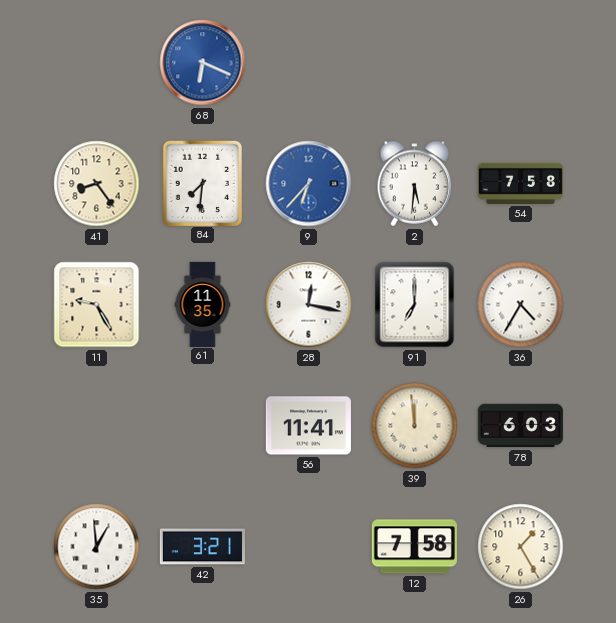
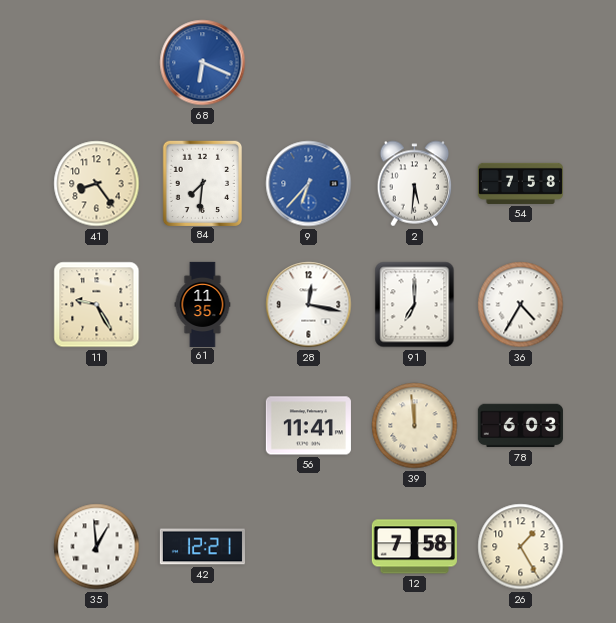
42: 3:21 -> 12:21 (202, 547)
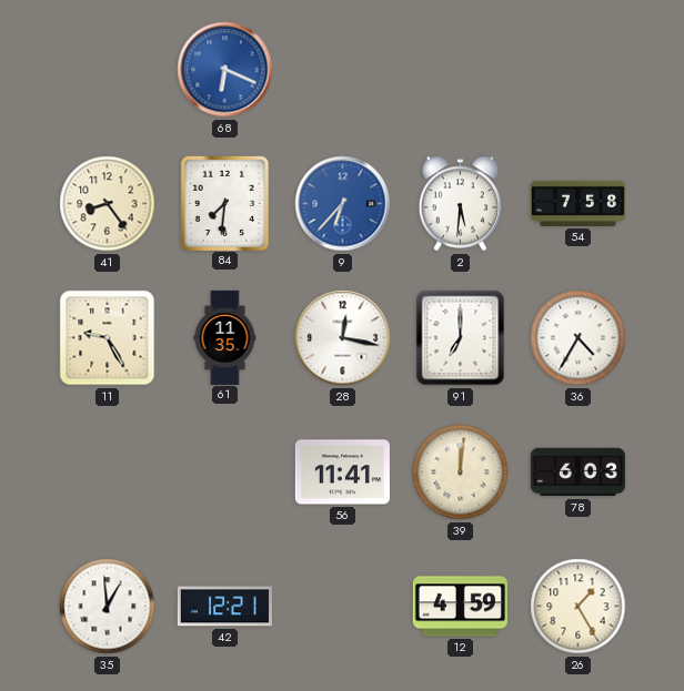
39: 11:59 -> 12:01 (461, 472)
12: 7:58 -> 4:59 (460, 607)
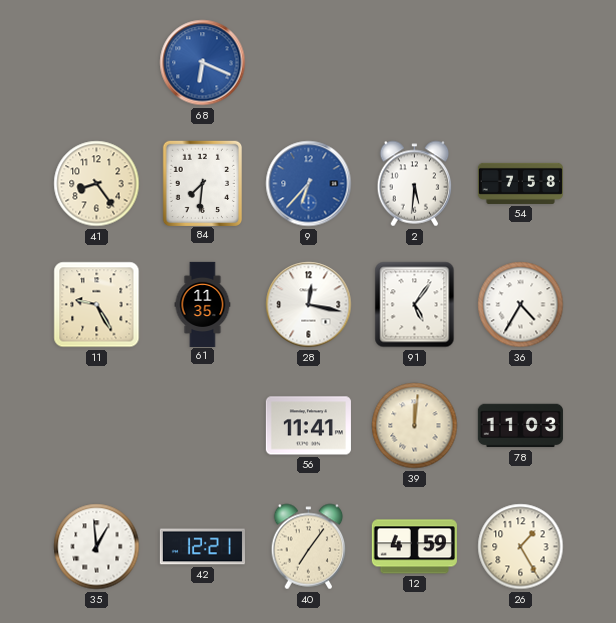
91: 7:00 -> 5:06 (415, 305)
78: 6:03 -> 11:03 (520, 426)
40: none -> 7:06 (309, 547)
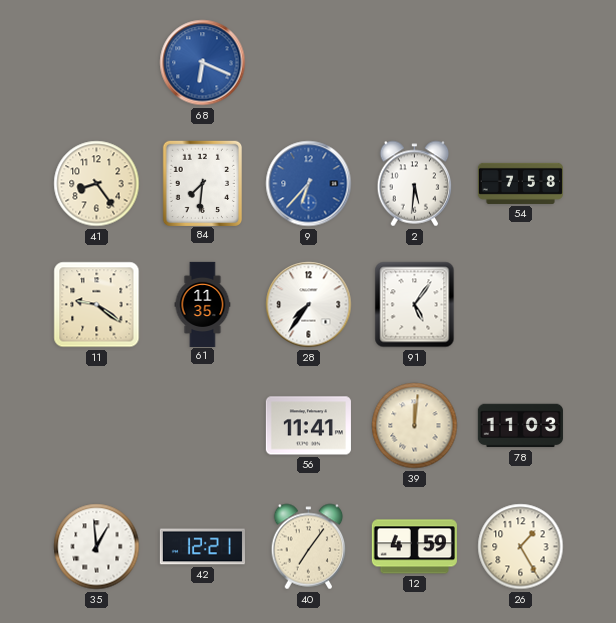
11: 9:25 -> 9:21 (97, 305)
28: 12:17 -> 7:36 (309, 305)
36: 4:35 -> none (521, 305)
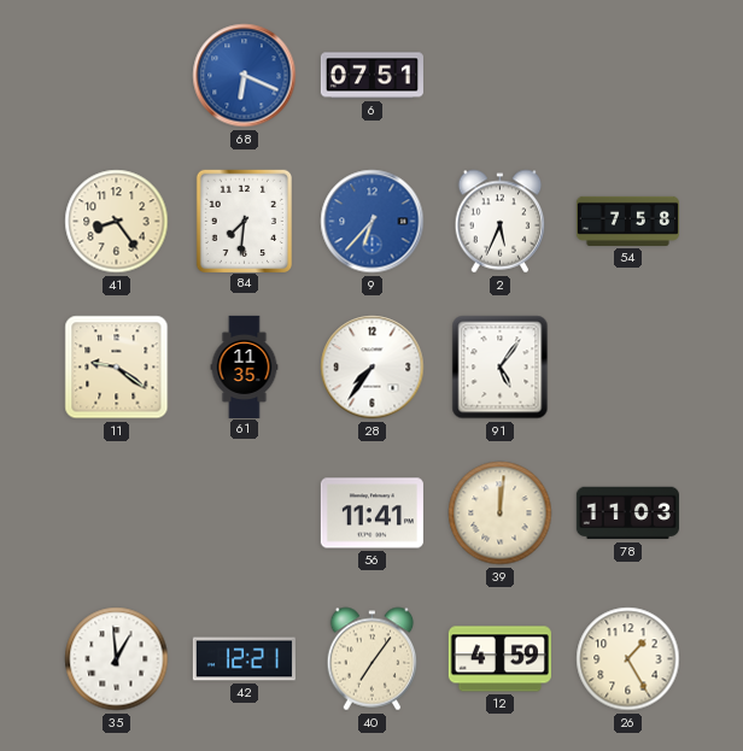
6: none -> 07:51 (371, 76)
2: 5:31 -> 5:34 (501, 222)
